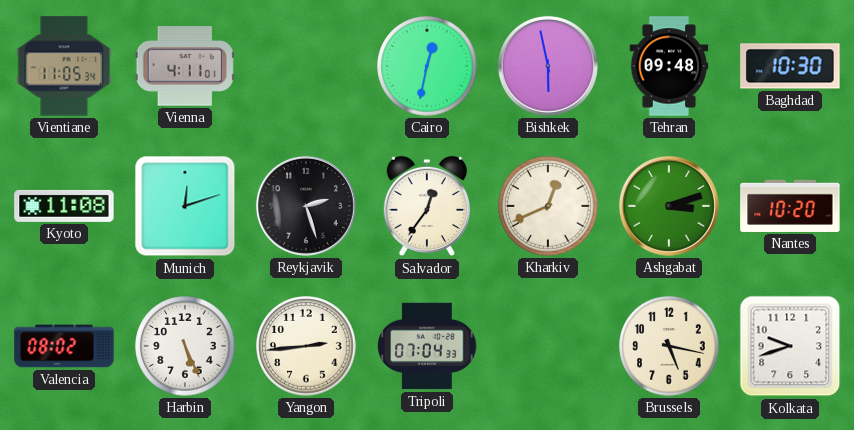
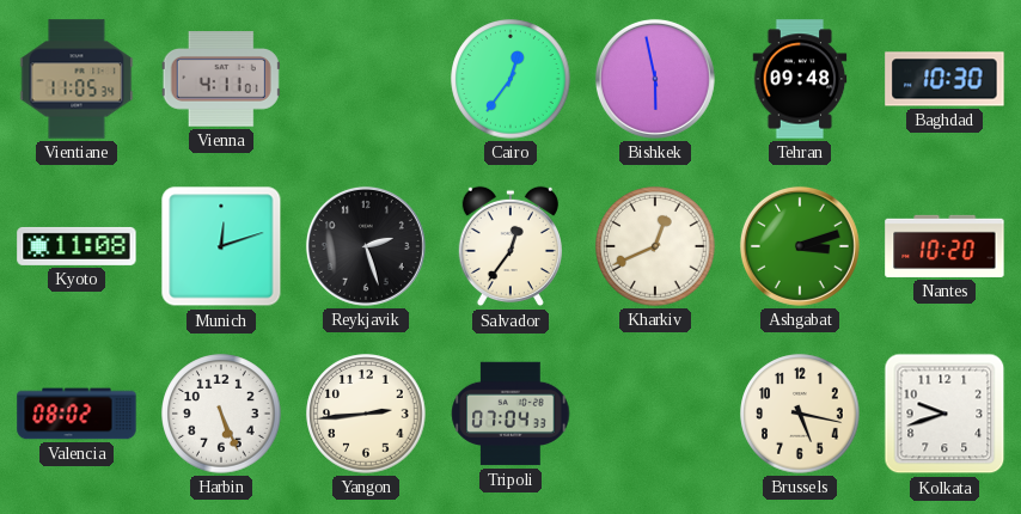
Cairo: 12:32 -> 12:36 (511, 79)
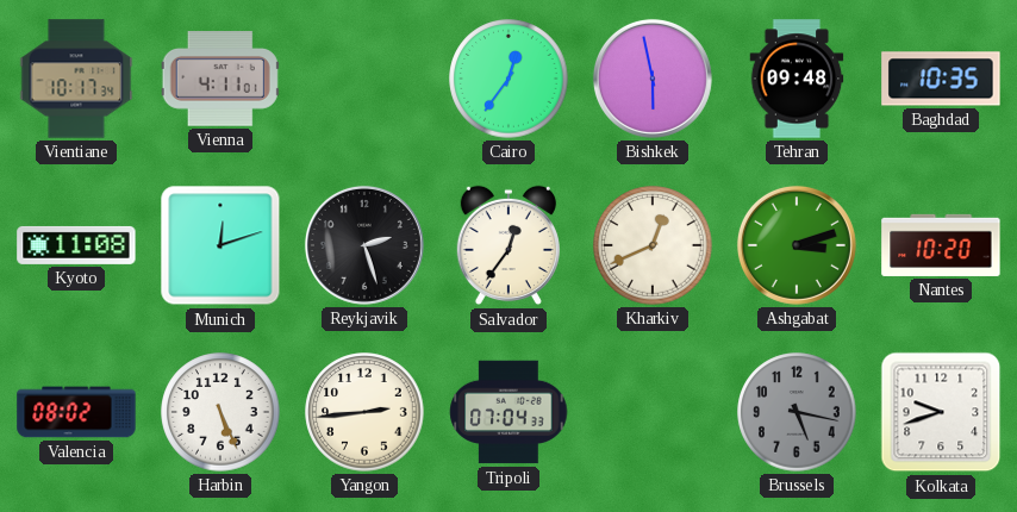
Vientiane: 11:05 -> 10:17 (76, 79)
Baghdad: 10:30 -> 10:35 (941, 79)
Brussels dial: cream -> grey (797, 412)
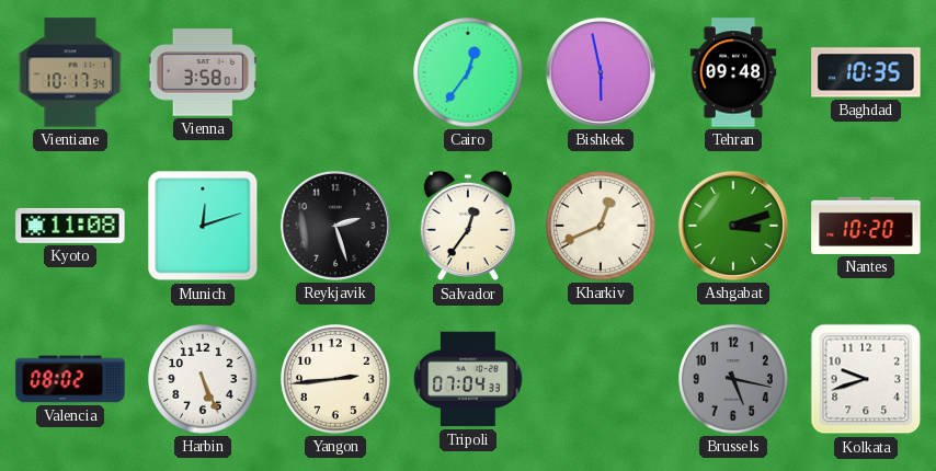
Vienna: 4:11 -> 3:58 (203, 72)
